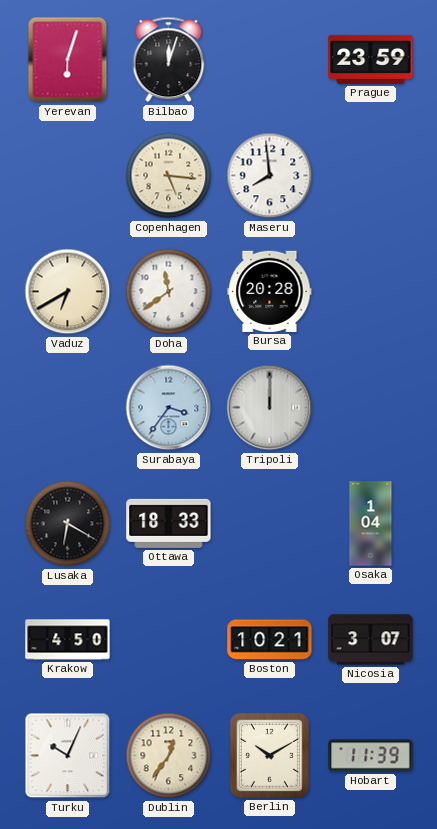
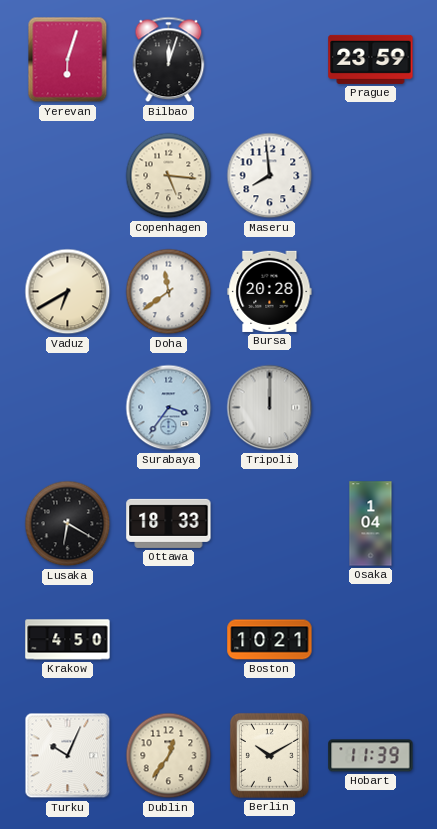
Nicosia: 3:07 -> none (371, 640)
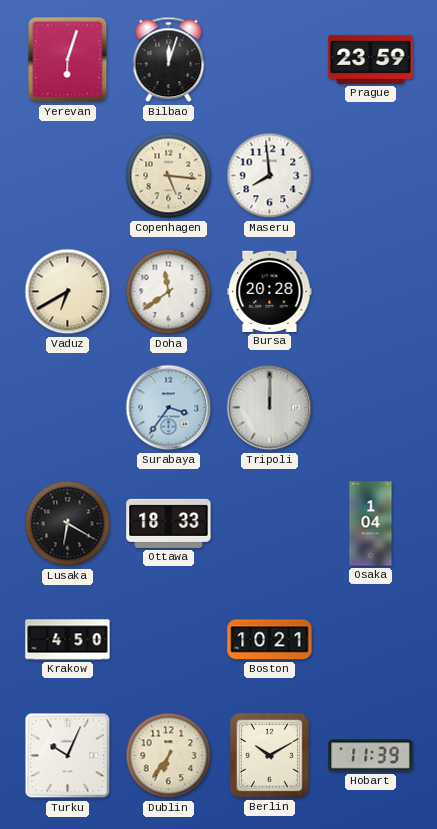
Dublin: 12:36 -> 6:36 (169, 756)
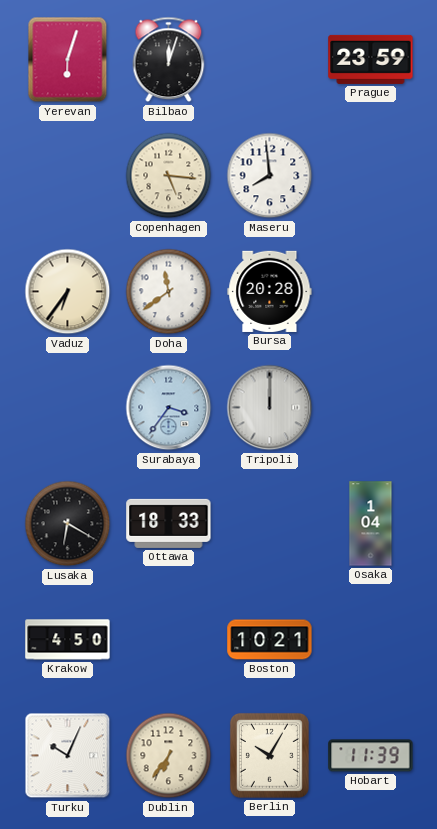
Vaduz: 6:40 -> 6:36 (68, 292)
Berlin: 10:10 -> 10:05 (269, 755)
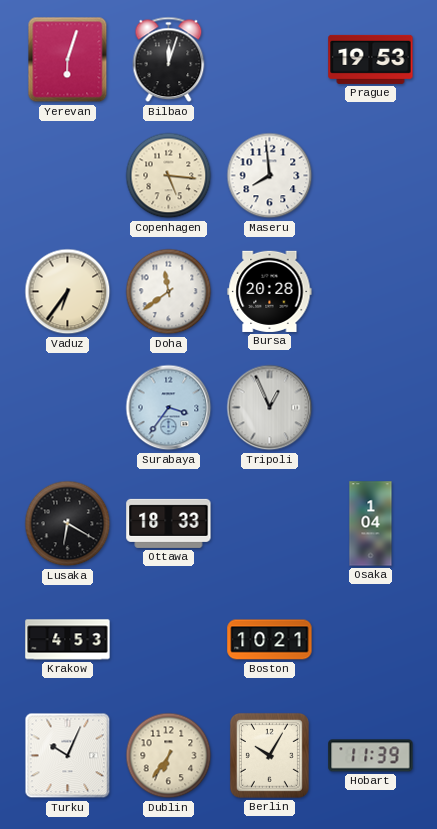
Prague: 23:59 -> 19:53 (371, 59)
Tripoli: 12:00 -> 12:56 (270, 408)
Krakow: 4:50 -> 4:53 (68, 640)
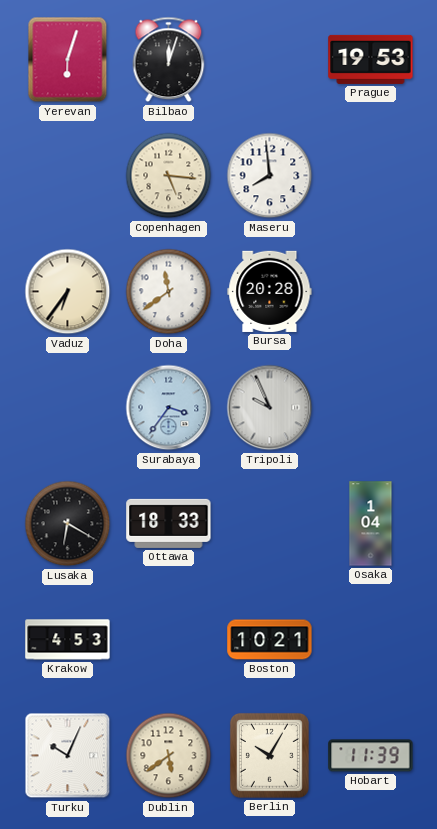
Tripoli: 12:56 -> 9:56 (270, 408)
Dublin: 6:36 -> 5:39 (169, 756)
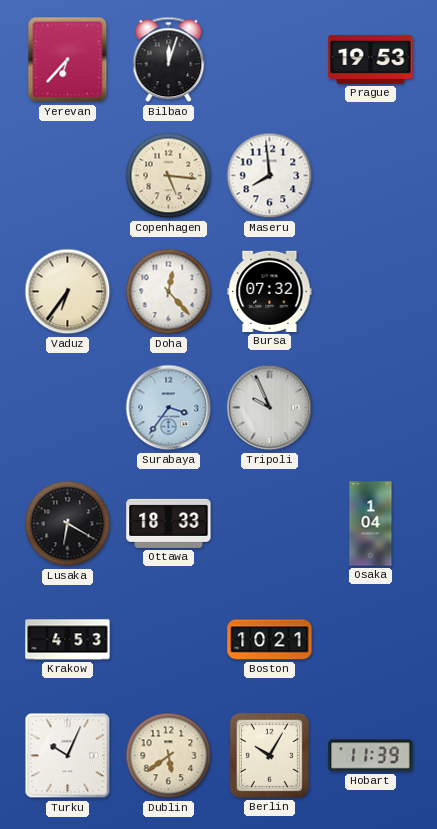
Yerevan: 6:03 -> 6:37 (68, 60)
Doha: 11:39 -> 12:23 (169, 292)
Bursa: 20:28 -> 07:32 (270, 291)
